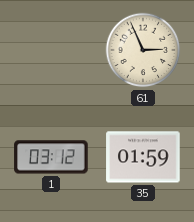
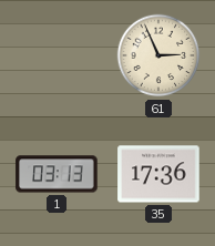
1: 03:12 -> 03:13 (57, 174)
35: 01:59 -> 17:36 (158, 174)
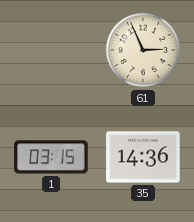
1: 03:13 -> 03:15 (51, 157)
35: 17:36 -> 14:36 (143, 157)
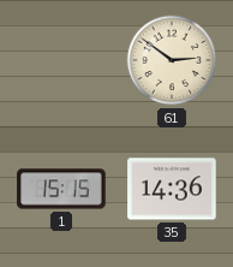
61: 2:56 -> 2:51 (172, 60)
1: 03:15 -> 15:15 (61, 189)
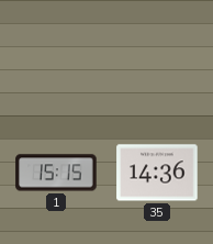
61: 2:51 -> none (172, 60)
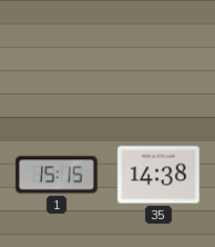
35: 14:36 -> 14:38 (158, 175)
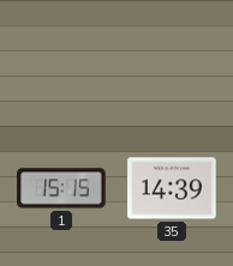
35: 14:38 -> 14:39 (172, 188)
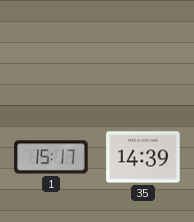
1: 15:15 -> 15:17 (51, 157)
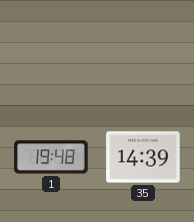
1: 15:17 -> 19:48 (51, 157)
